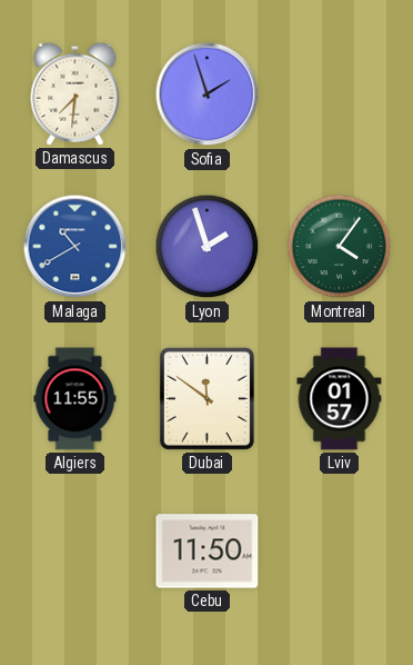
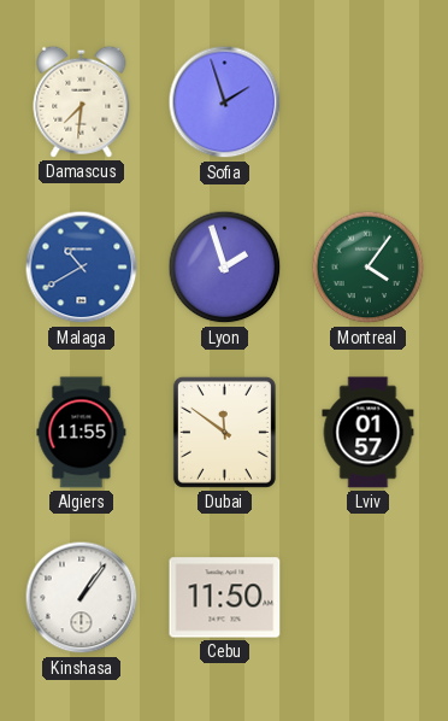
Kinshasa: none -> 1:06 (82, 598)
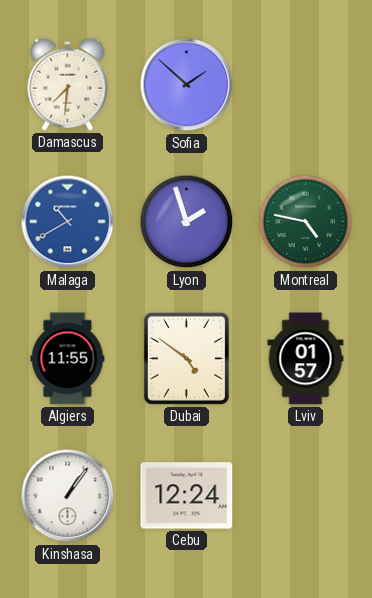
Sofia: 1:57 -> 1:52 (187, 85)
Montreal: 4:06 -> 4:47 (306, 222)
Dubai: 11:51 -> 4:51 (186, 358)
Cebu: 11:50 -> 12:24 (187, 496)
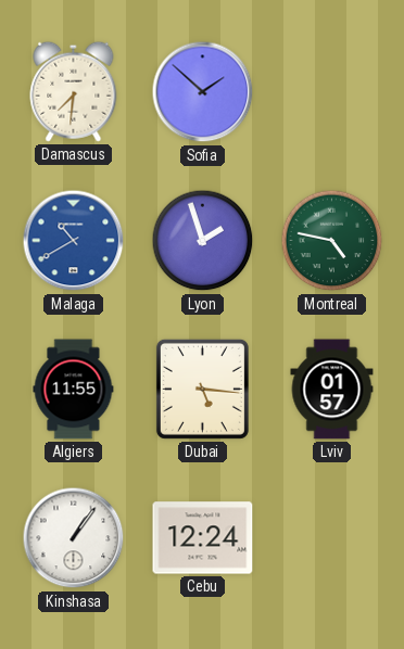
Dubai: 4:51 -> 5:16 (202, 389)
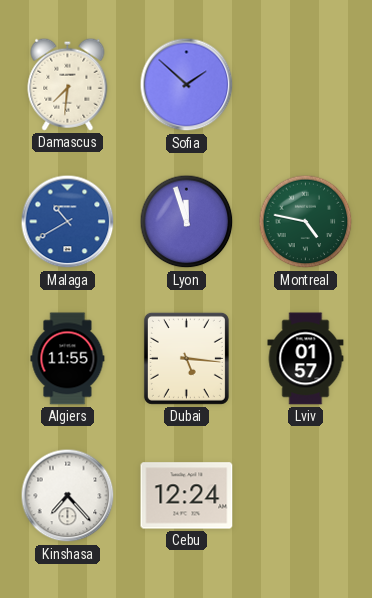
Lyon: 1:57 -> 11:57 (187, 222)
Kinshasa: 1:06 -> 7:23 (68, 496)
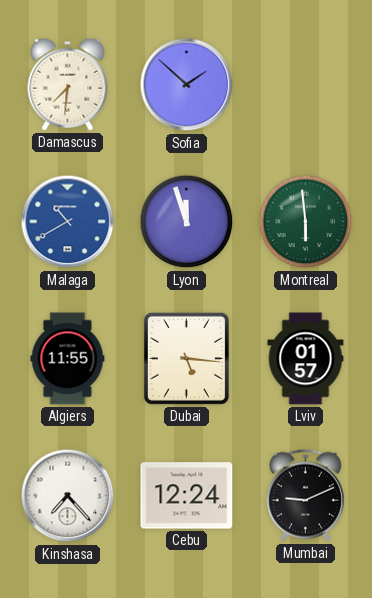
Montreal: 4:47 -> 5:59 (306, 222)
Mumbai: none -> 9:11 (305, 495)
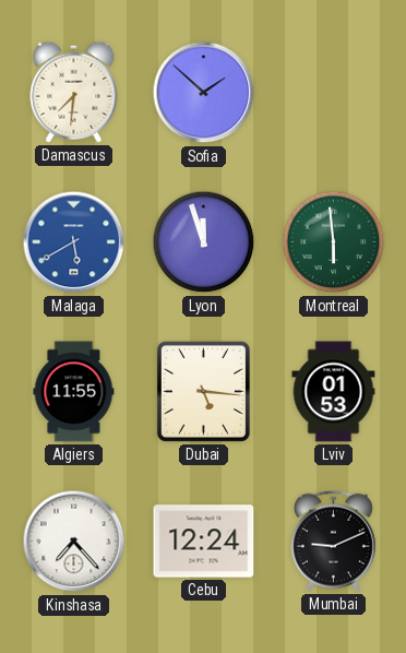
Malaga: 10:40 -> 5:40 (74, 242)
Lviv: 01:57 -> 01:53 (334, 392)
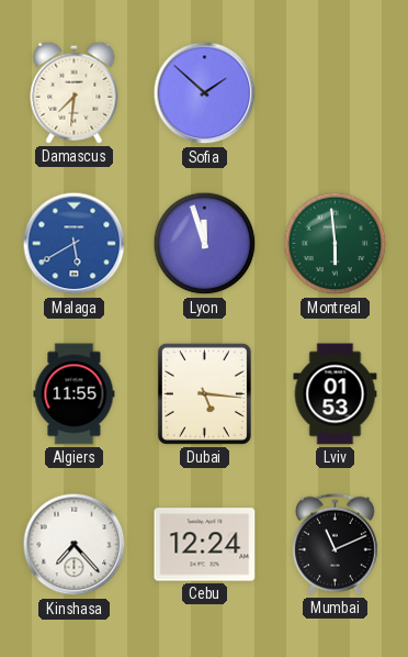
Mumbai: 9:11 -> 11:11 (335, 544)
